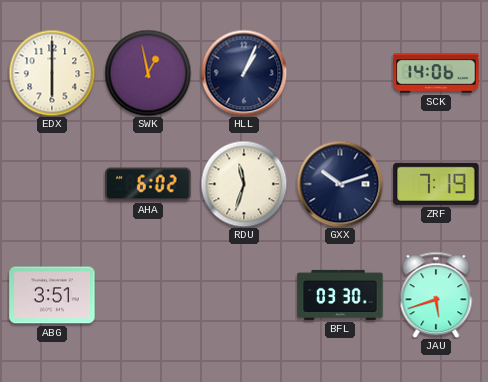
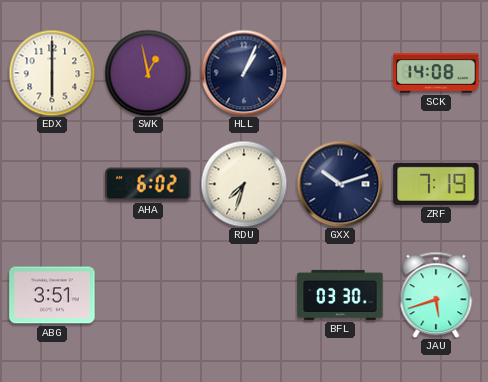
SCK: 14:06 -> 14:08 (436, 73)
RDU: 11:33 -> 7:33 (244, 184)
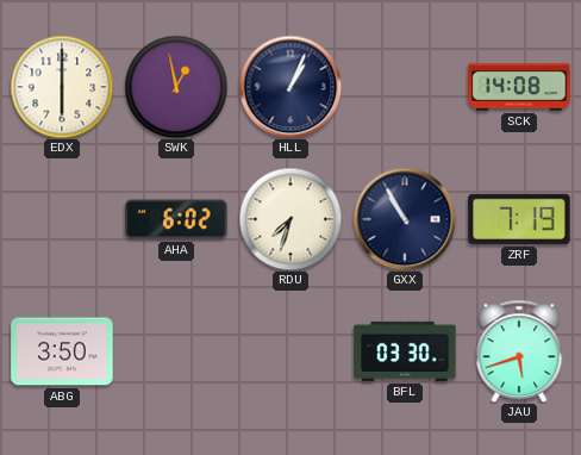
GXX: 10:12 -> 10:55 (405, 219)
ABG: 3:51 -> 3:50 (62, 351)
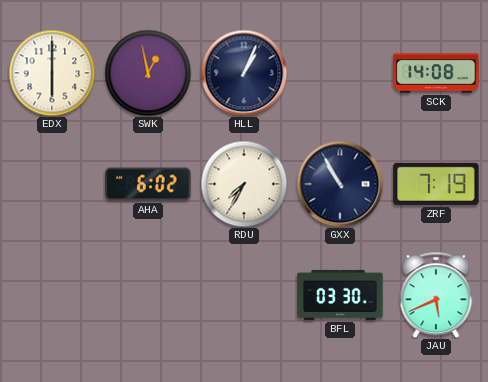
RDU: 7:33 -> 7:35 (244, 184)
ABG: 3:50 -> none (62, 351)
JAU: 5:42 -> 5:41 (436, 295)
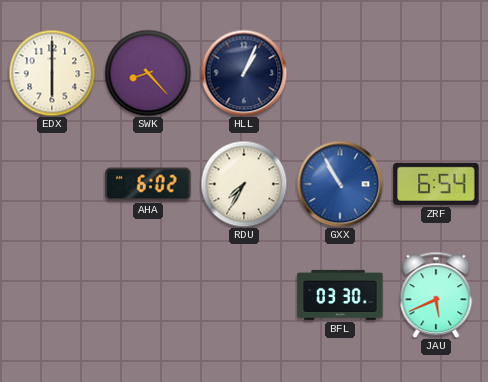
SWK: 12:58 -> 8:23 (148, 73)
SCK: 14:08 -> none (436, 73)
GXX dial: navy -> blue (340, 184)
ZRF: 7:19 -> 6:54 (436, 184)
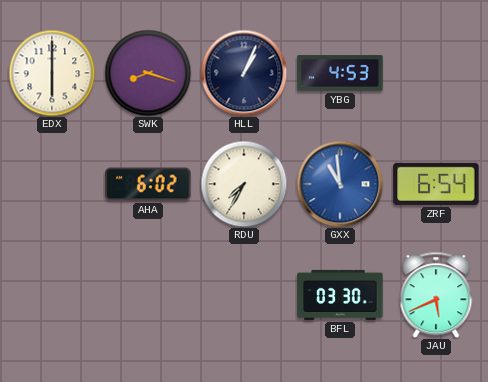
SWK: 8:23 -> 8:18 (148, 73)
YBG: none -> 4:53 (340, 73)
GXX: 10:55 -> 10:59 (340, 184)
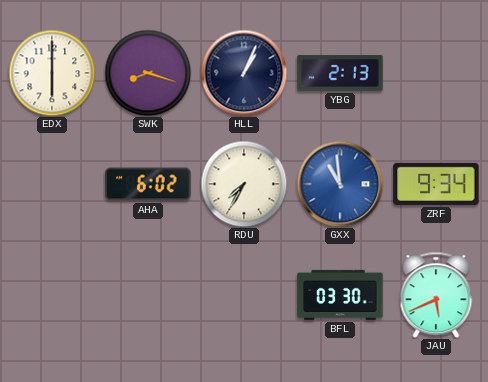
YBG: 4:53 -> 2:13 (340, 73)
ZRF: 6:54 -> 9:34 (436, 184)
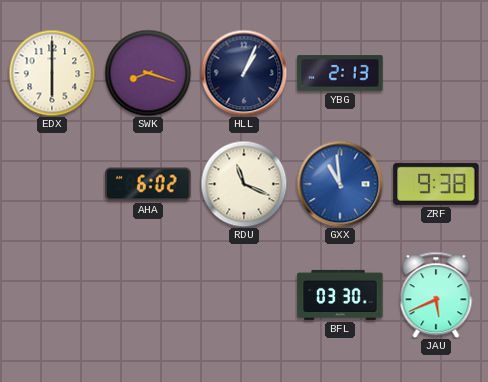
RDU: 7:35 -> 11:19 (244, 184)
ZRF: 9:34 -> 9:38 (436, 184)
